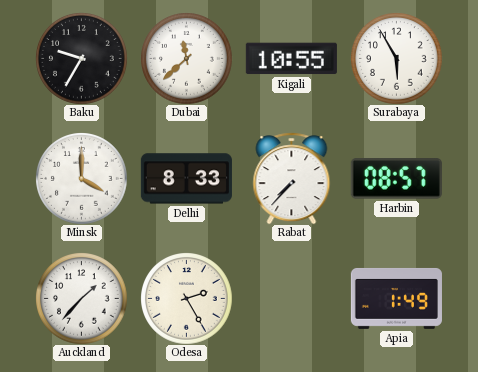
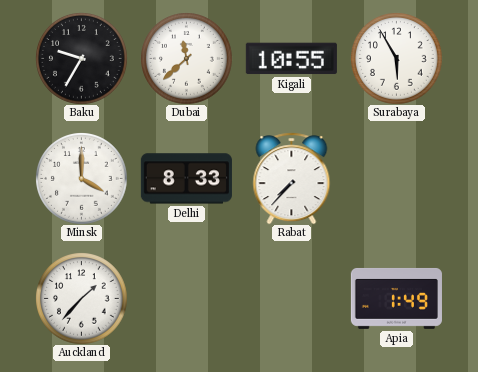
Harbin: 08:57 -> none (396, 179)
Odesa: 2:25 -> none (187, 299)
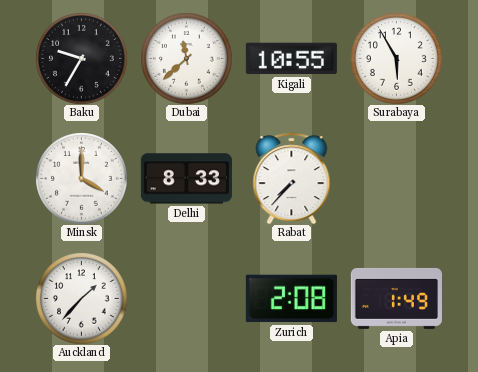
Zurich: none -> 2:08 (291, 299)
